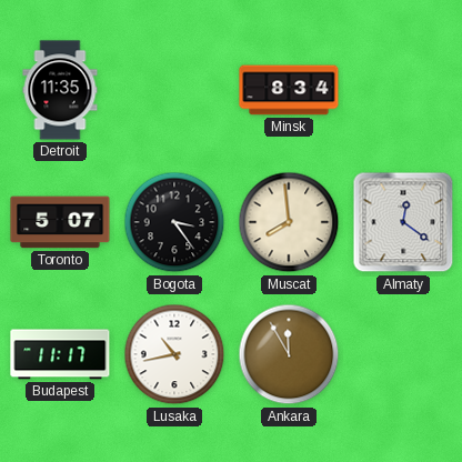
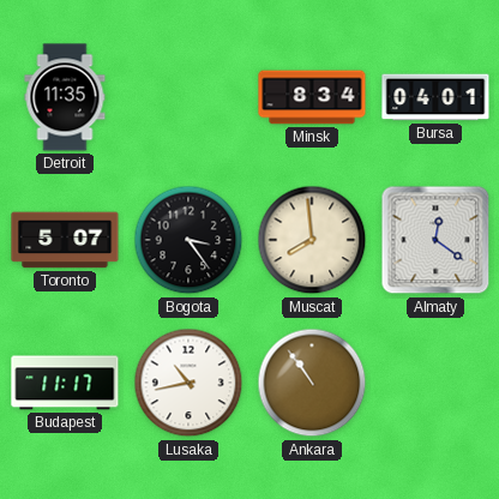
Bursa: none -> 04:01 (435, 97)
Ankara: 11:55 -> 10:54 (312, 383)
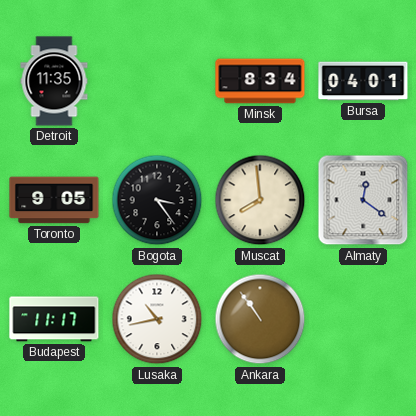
Toronto: 5:07 -> 9:05 (54, 200)
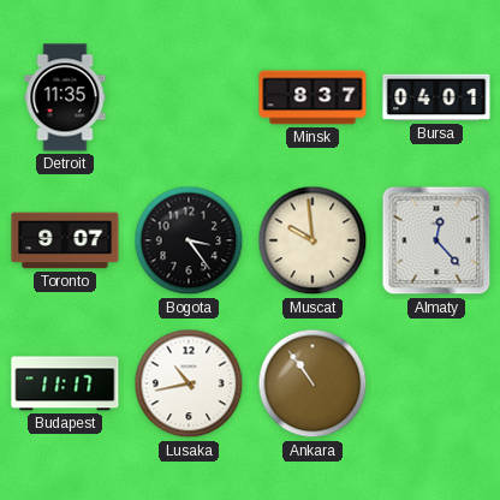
Minsk: 8:34 -> 8:37 (312, 97)
Toronto: 9:05 -> 9:07 (65, 240)
Muscat: 7:59 -> 9:59 (312, 240)
Almaty: 12:21 -> 12:23 (436, 240)
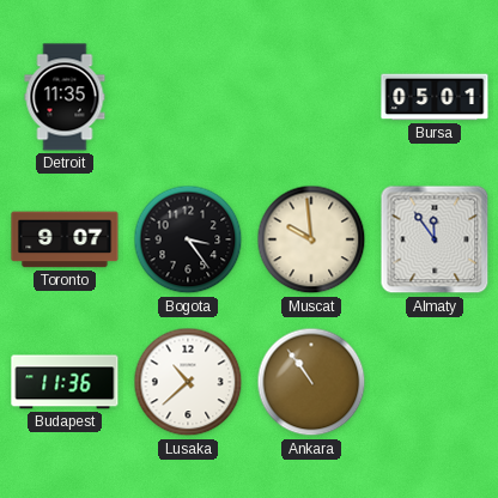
Minsk: 8:37 -> none (312, 97)
Bursa: 04:01 -> 05:01 (435, 97)
Almaty: 12:23 -> 11:54 (435, 239)
Budapest: 11:17 -> 11:36 (65, 382)
Lusaka: 10:43 -> 10:38 (188, 382)
